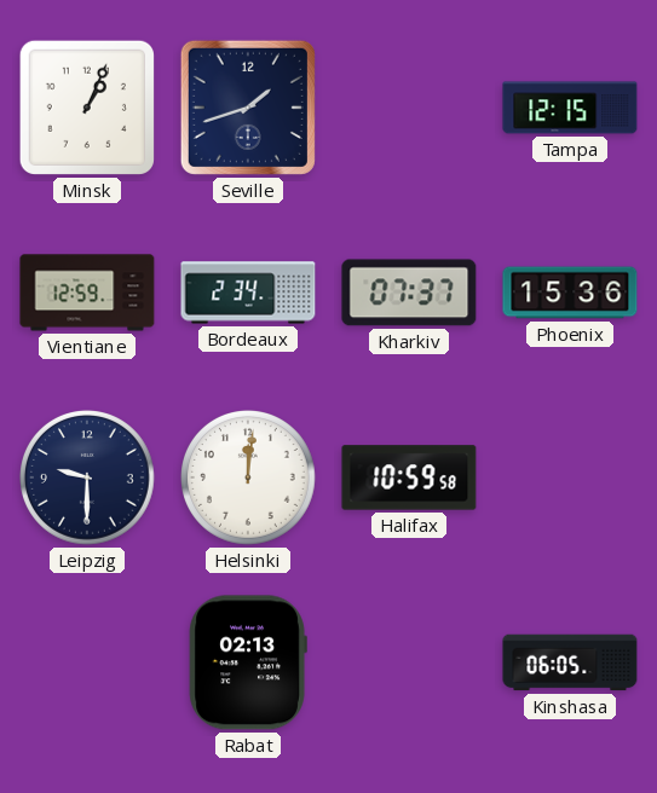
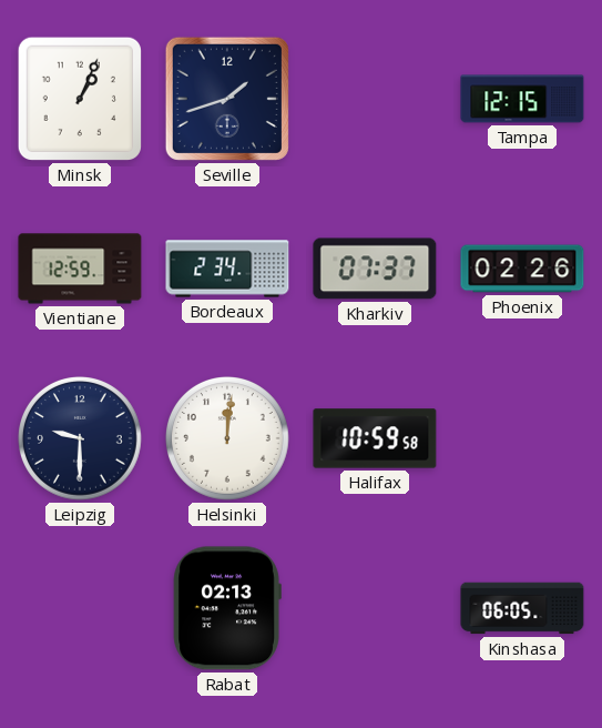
Phoenix: 15:36 -> 02:26 (522, 269)
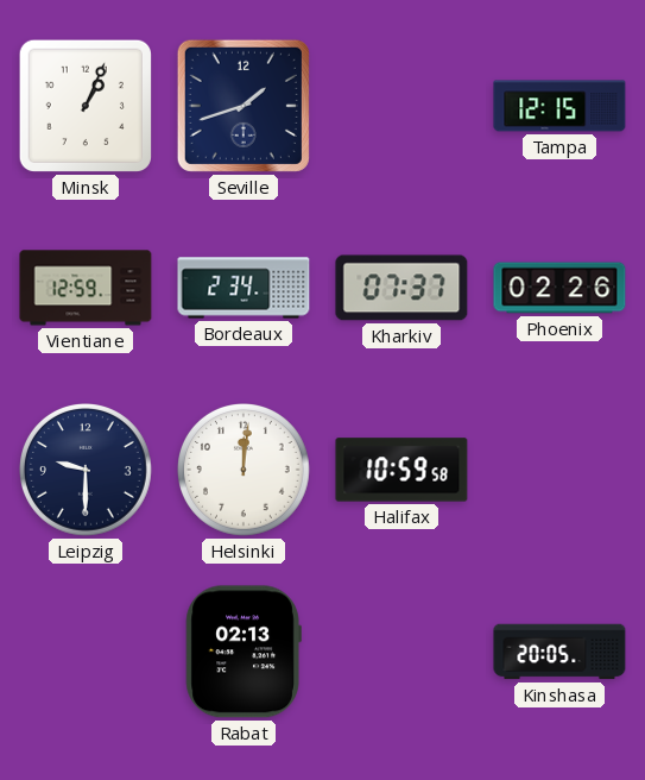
Kinshasa: 06:05 -> 20:05 (559, 652)
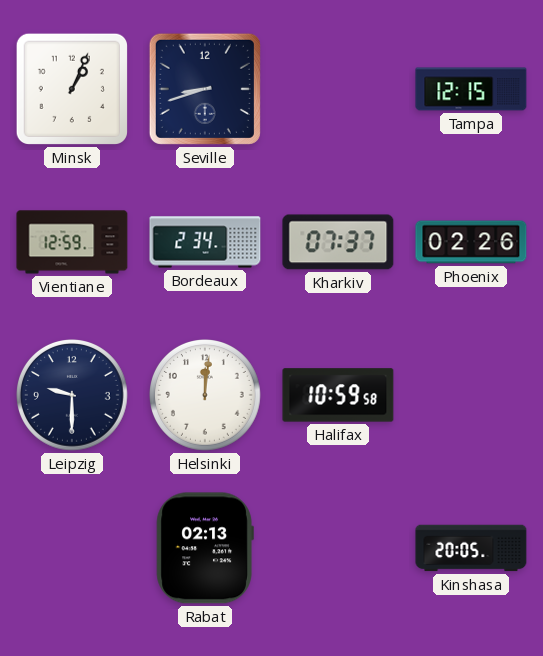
Seville: 1:42 -> 8:42 (205, 89)
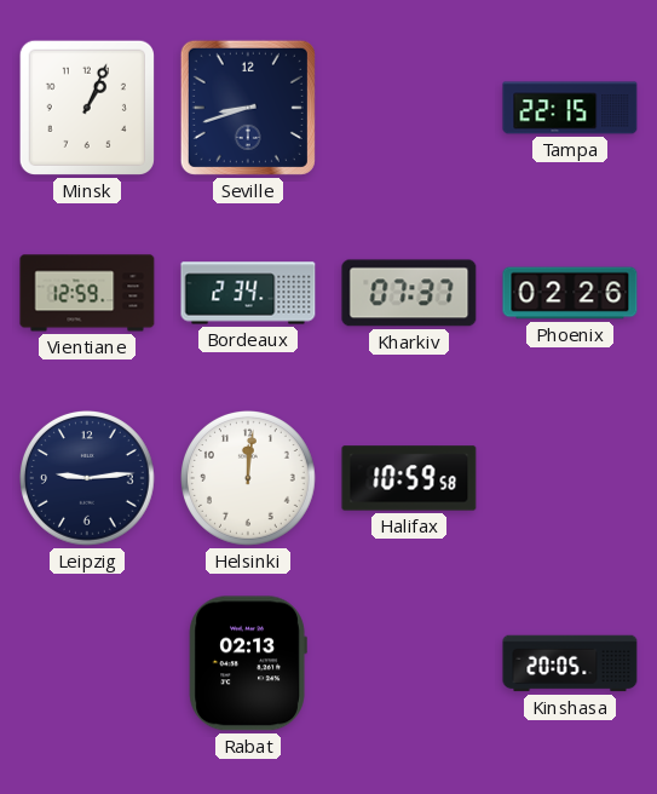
Tampa: 12:15 -> 22:15 (570, 108)
Leipzig: 9:30 -> 9:14 (88, 479)
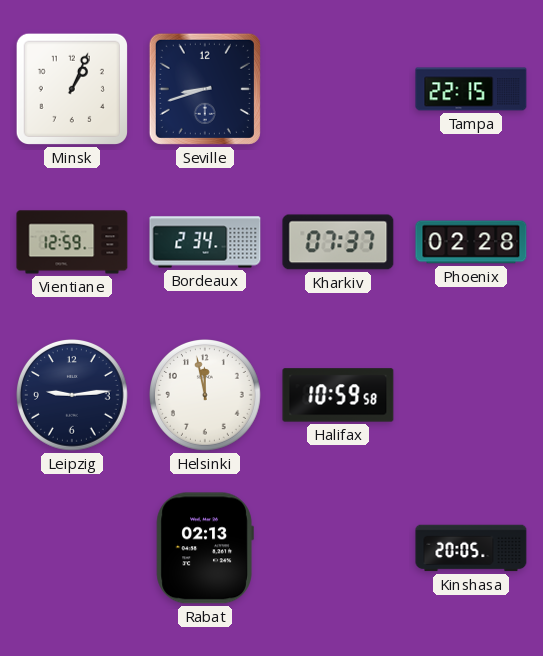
Phoenix: 02:26 -> 02:28 (471, 242)
Helsinki: 12:01 -> 11:58 (206, 396)
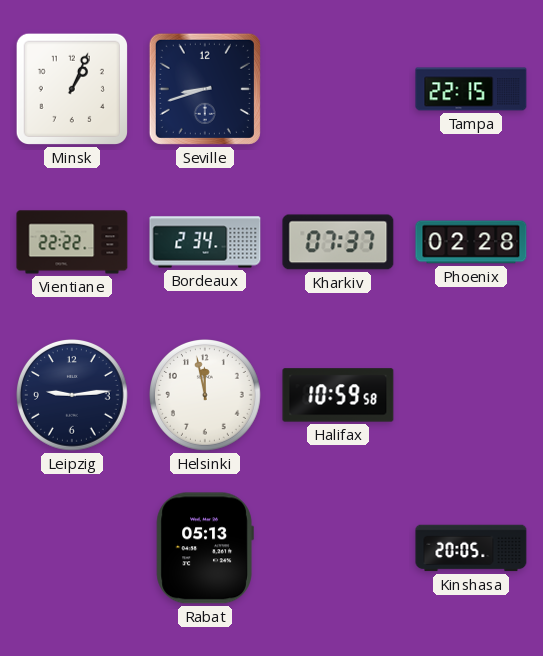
Vientiane: 12:59 -> 22:22 (72, 242)
Rabat: 02:13 -> 05:13 (205, 548)
